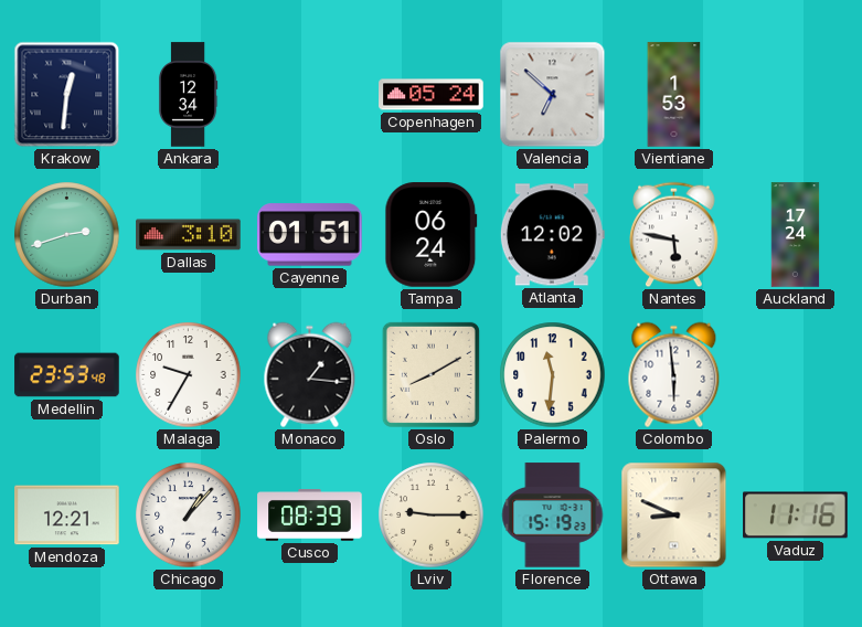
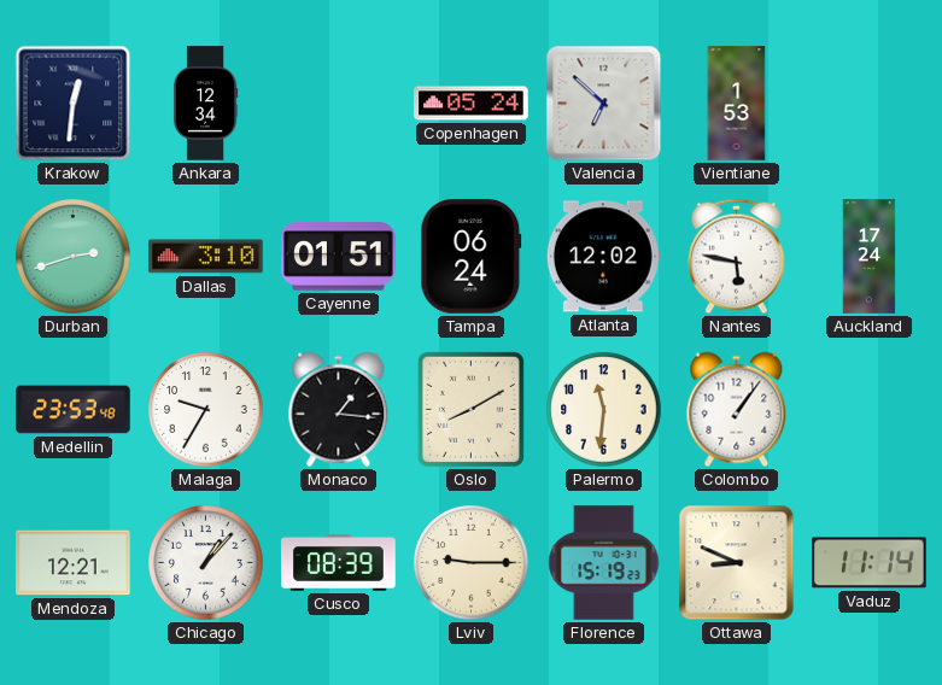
Colombo: 5:59 -> 1:06 (737, 410)
Vaduz: 11:16 -> 11:14 (870, 563)
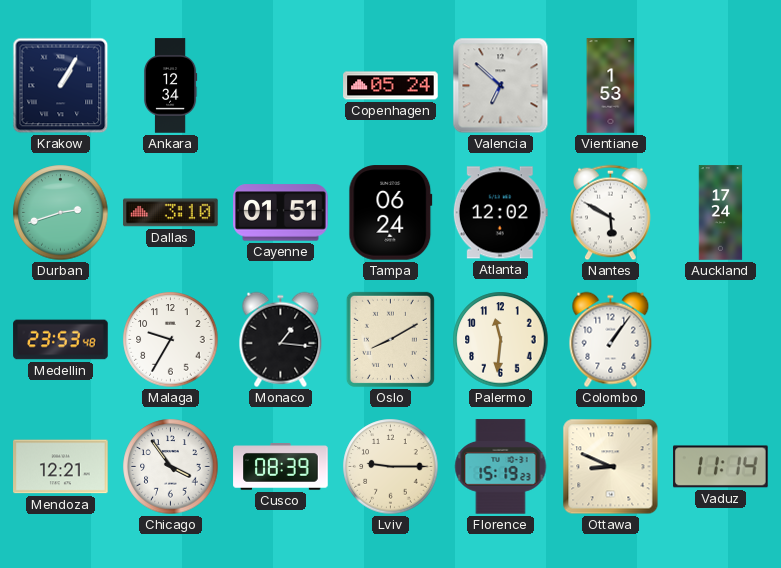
Krakow: 12:31 -> 1:05 (61, 86)
Nantes: 5:47 -> 5:50 (611, 213)
Chicago: 1:07 -> 3:54 (171, 467)
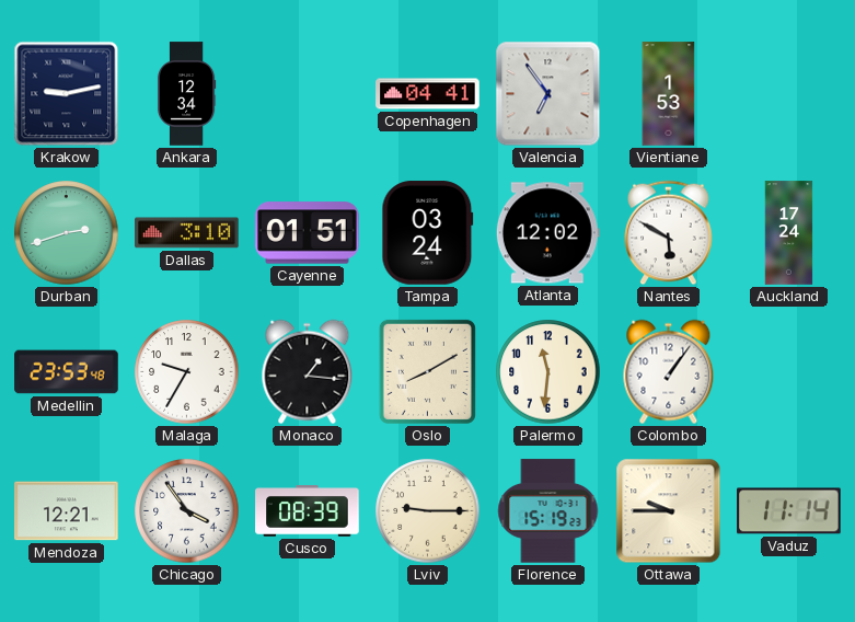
Krakow: 1:05 -> 9:13 (67, 94)
Copenhagen: 05:24 -> 04:41 (428, 94)
Valencia: 6:52 -> 6:54 (548, 94)
Tampa: 06:24 -> 03:24 (428, 233)
Ottawa: 8:49 -> 9:45 (669, 511)
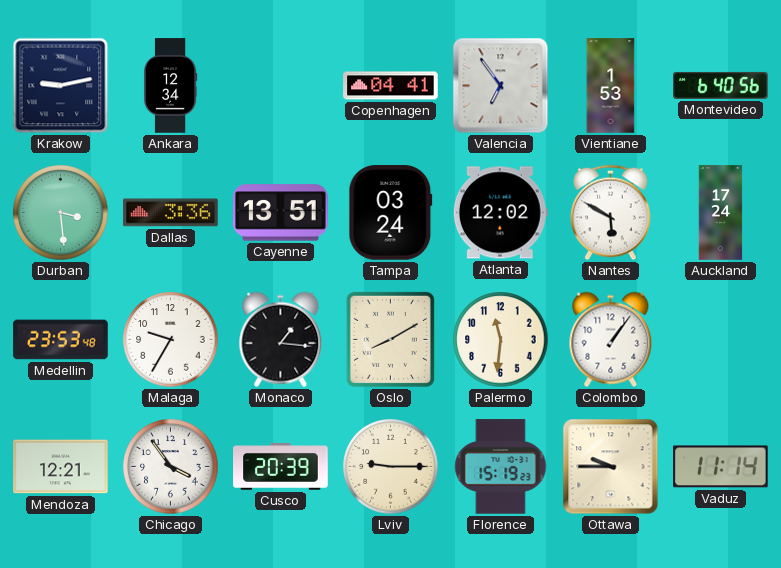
Montevideo: none -> 6:40 (721, 85)
Durban: 2:42 -> 3:29 (61, 213)
Dallas: 3:10 -> 3:36 (171, 213)
Cayenne: 01:51 -> 13:51 (281, 213)
Cusco: 08:39 -> 20:39 (281, 467)
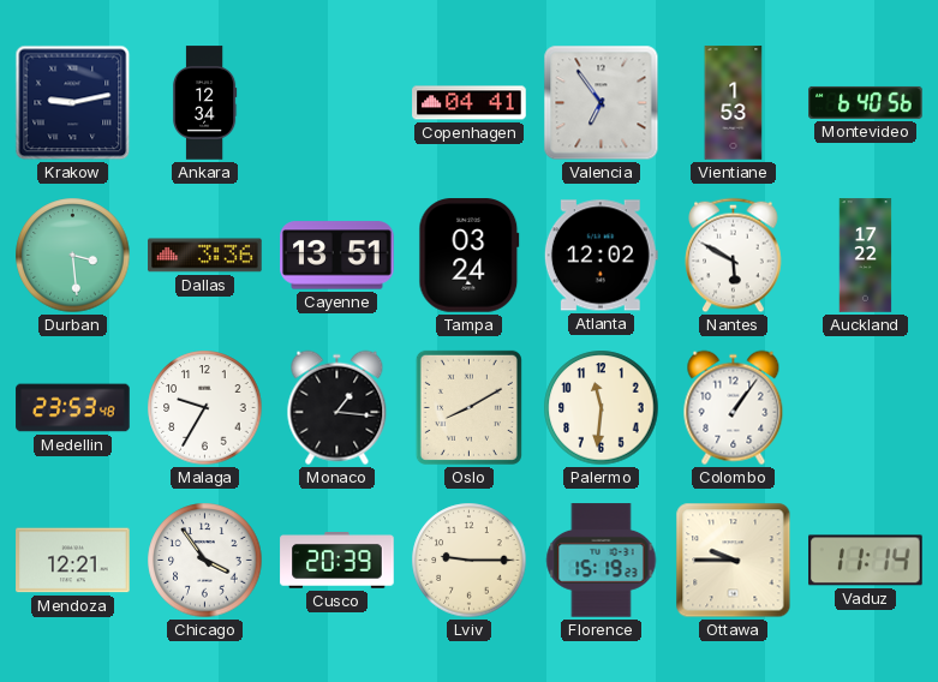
Auckland: 17:24 -> 17:22 (866, 256)
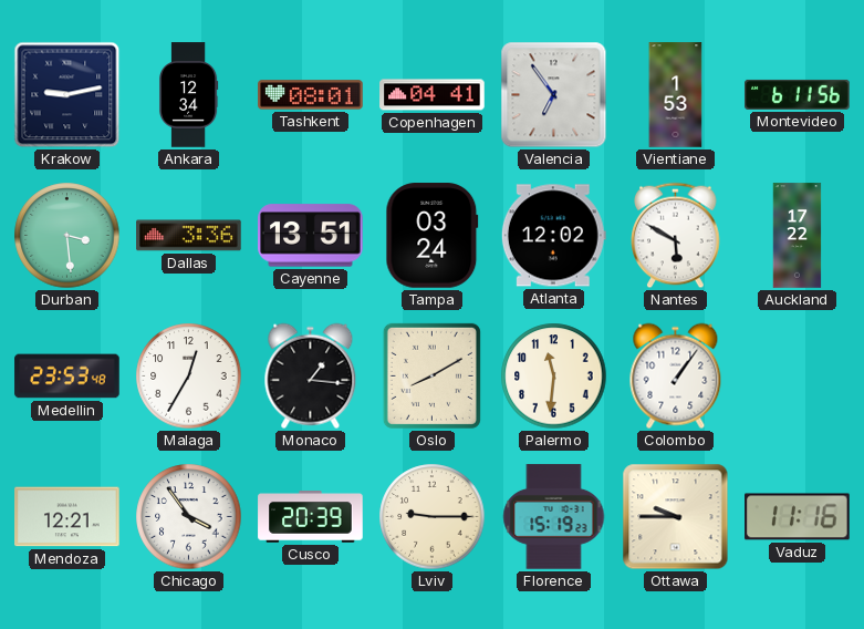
Tashkent: none -> 08:01 (311, 95)
Montevideo: 6:40 -> 6:11 (798, 94)
Malaga: 9:35 -> 12:35 (189, 377)
Vaduz: 11:14 -> 11:16 (798, 517)
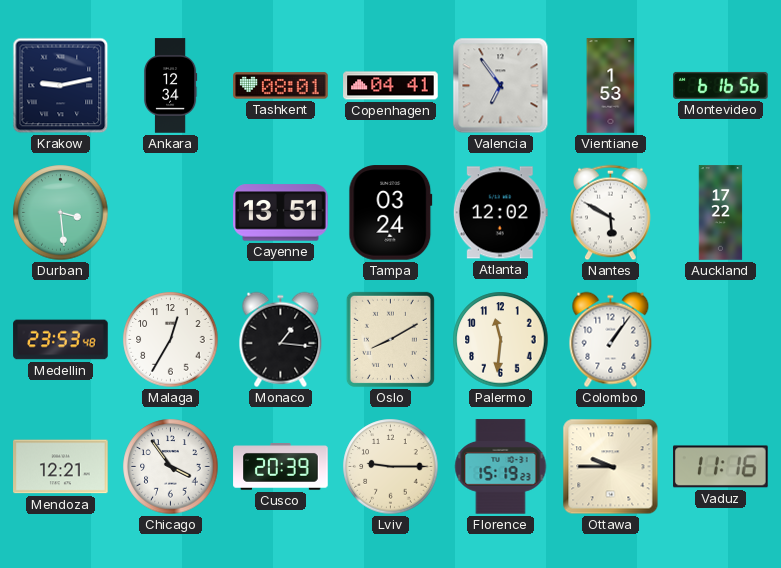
Montevideo: 6:11 -> 6:16 (721, 85)
Dallas: 3:36 -> none (189, 236)
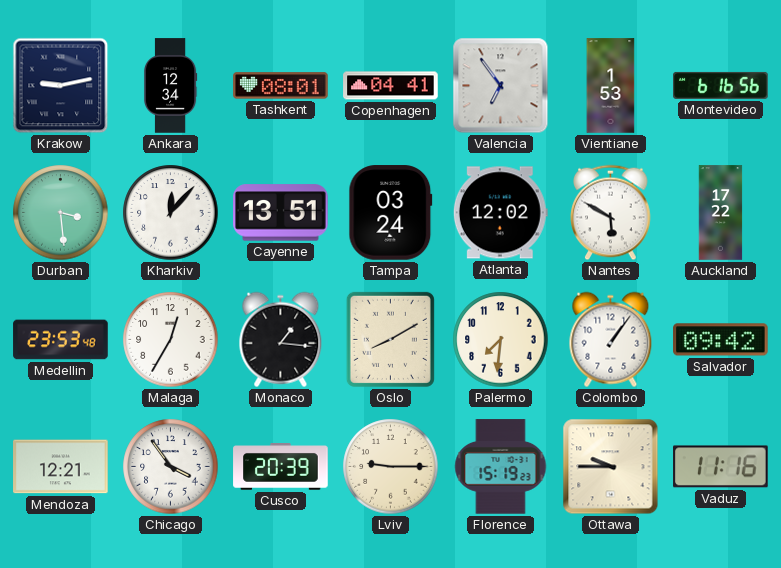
Kharkiv: none -> 12:07 (171, 213)
Palermo: 11:31 -> 7:31 (501, 340)
Salvador: none -> 09:42 (721, 340)
